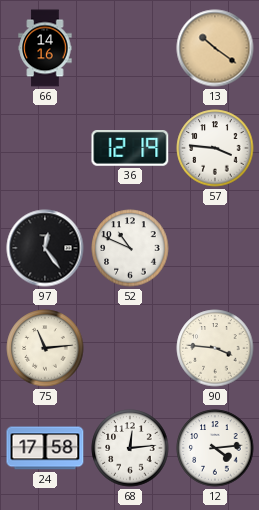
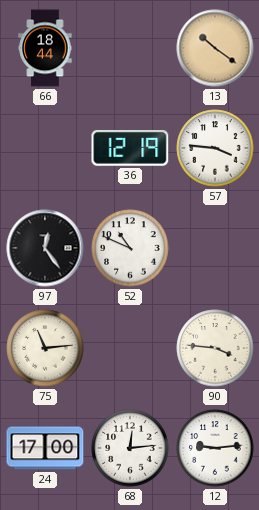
66: 14:16 -> 18:44 (45, 48)
24: 17:58 -> 17:00 (45, 448)
12: 4:14 -> 9:14 (215, 448)
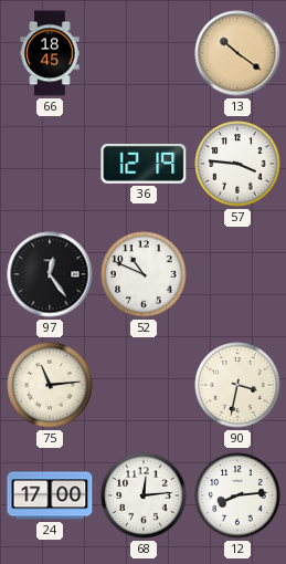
66: 18:44 -> 18:45 (50, 53)
90: 3:46 -> 3:32 (237, 385)
12: 9:14 -> 8:14 (237, 495)
